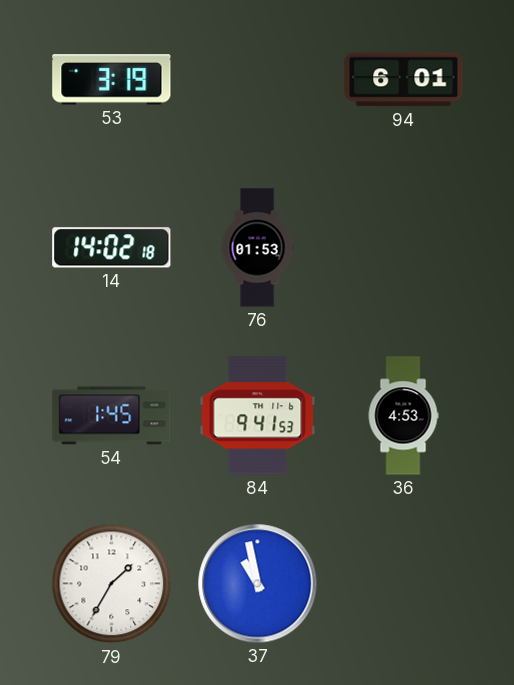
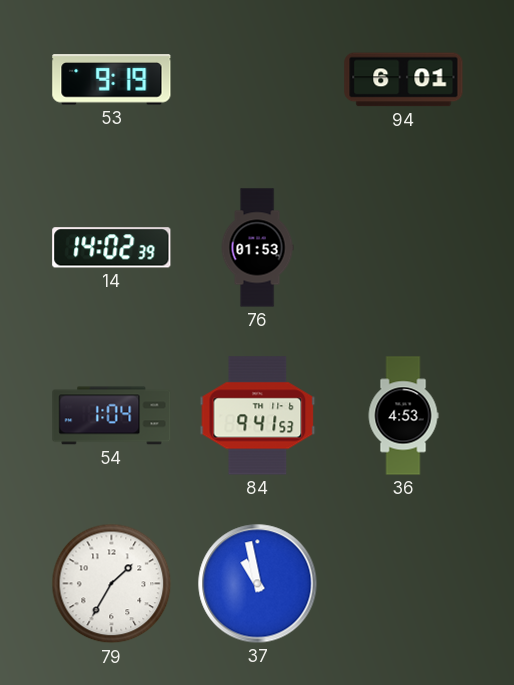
53: 3:19 -> 9:19 (112, 80)
14: 14:02:18 -> 14:02:39 (112, 248)
54: 1:45 -> 1:04 (112, 416)
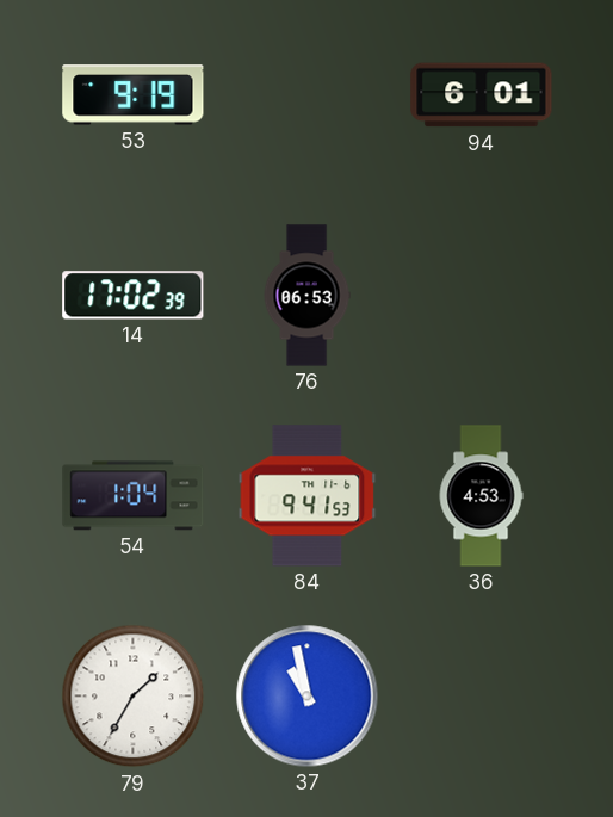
14: 14:02 -> 17:02 (134, 296)
76: 01:53 -> 06:53 (306, 296)
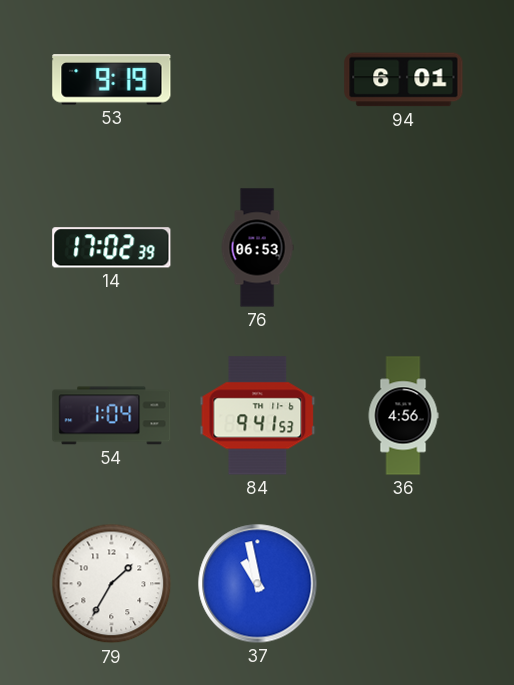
36: 4:53 -> 4:56 (403, 416)
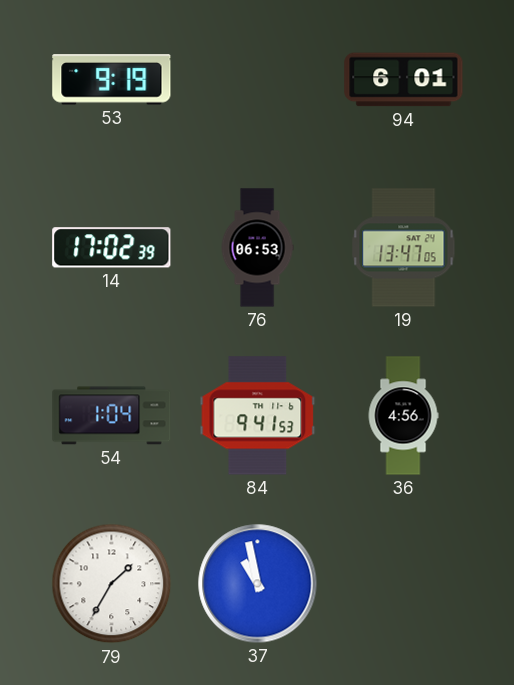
19: none -> 13:47 (404, 248)
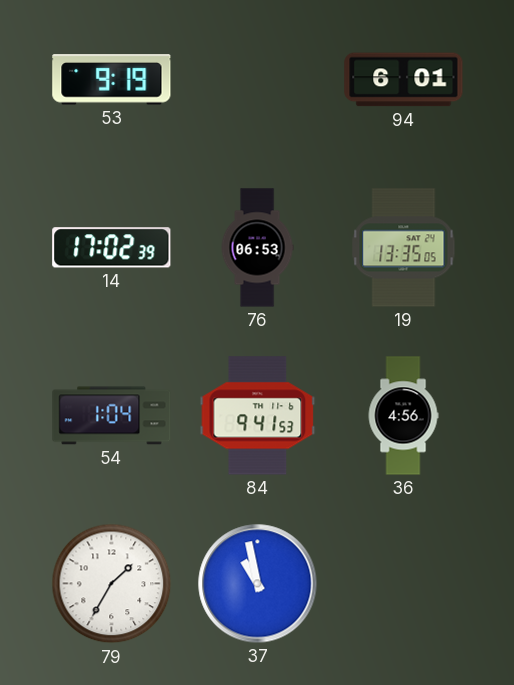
19: 13:47 -> 13:35 (404, 248)
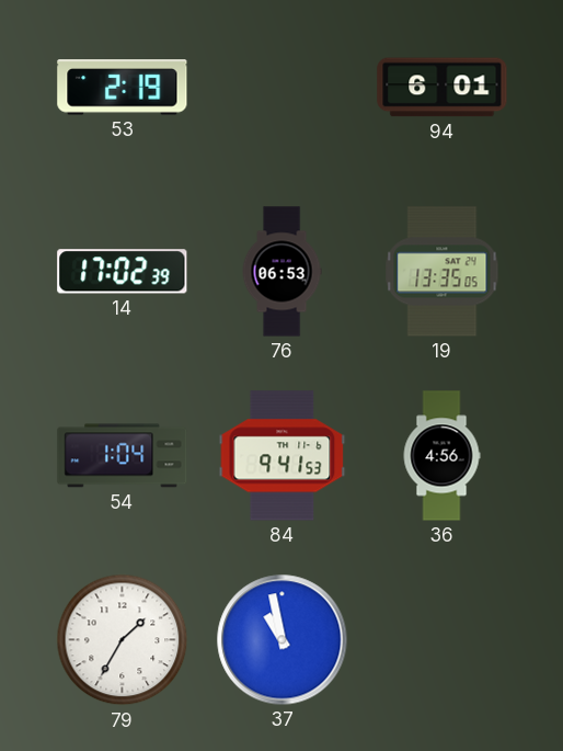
53: 9:19 -> 2:19 (123, 88)
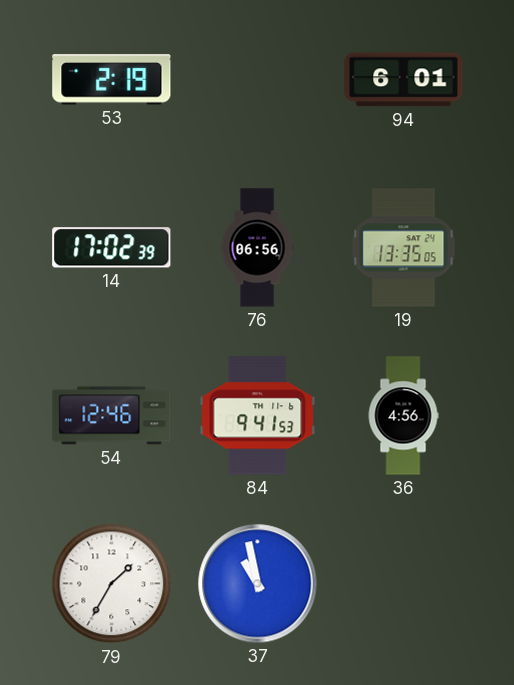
76: 06:53 -> 06:56 (257, 248)
54: 1:04 -> 12:46 (112, 416)
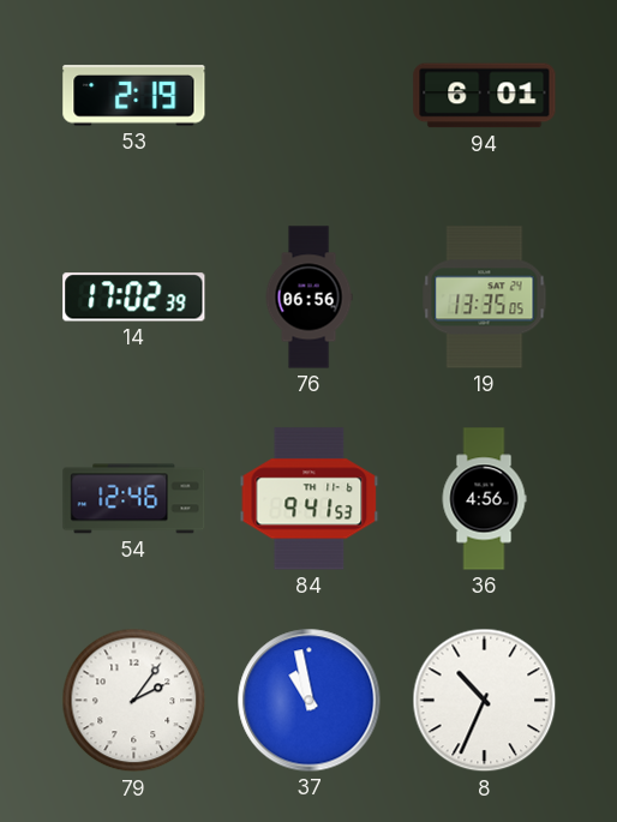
79: 1:35 -> 2:06 (134, 701)
8: none -> 10:34 (485, 701)
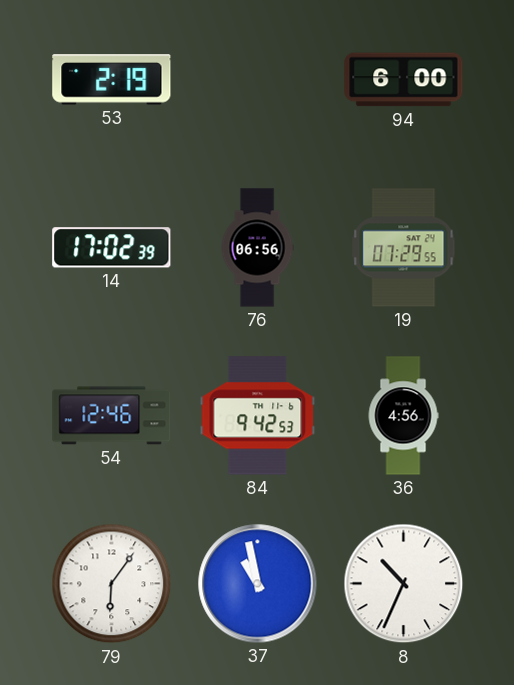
94: 6:01 -> 6:00 (404, 80)
19: 13:35 -> 07:29 (404, 248)
84: 9:41 -> 9:42 (258, 416)
79: 2:06 -> 6:06 (112, 584)
